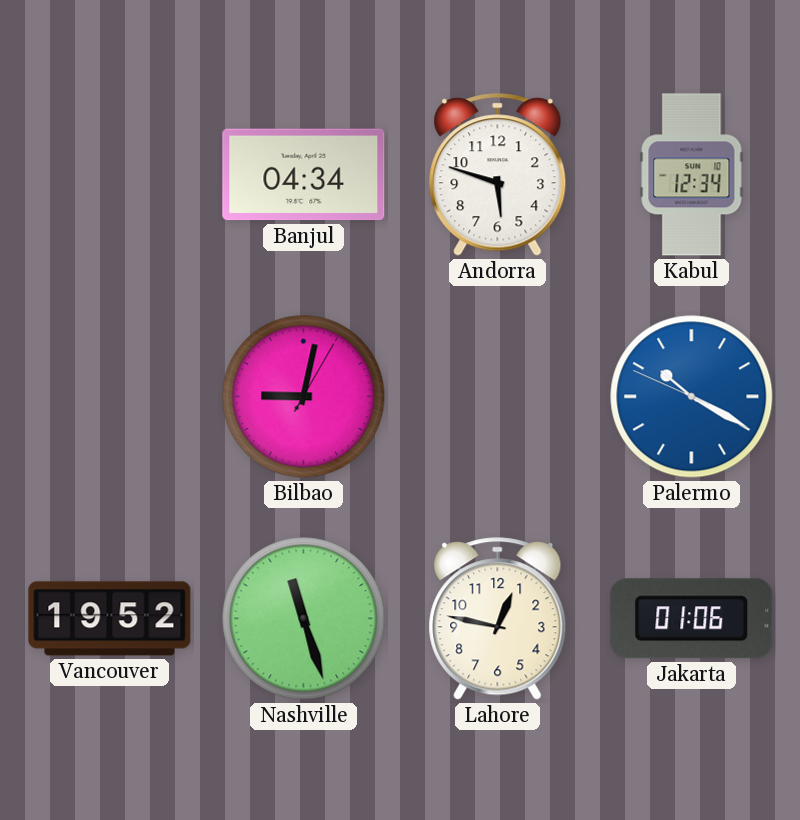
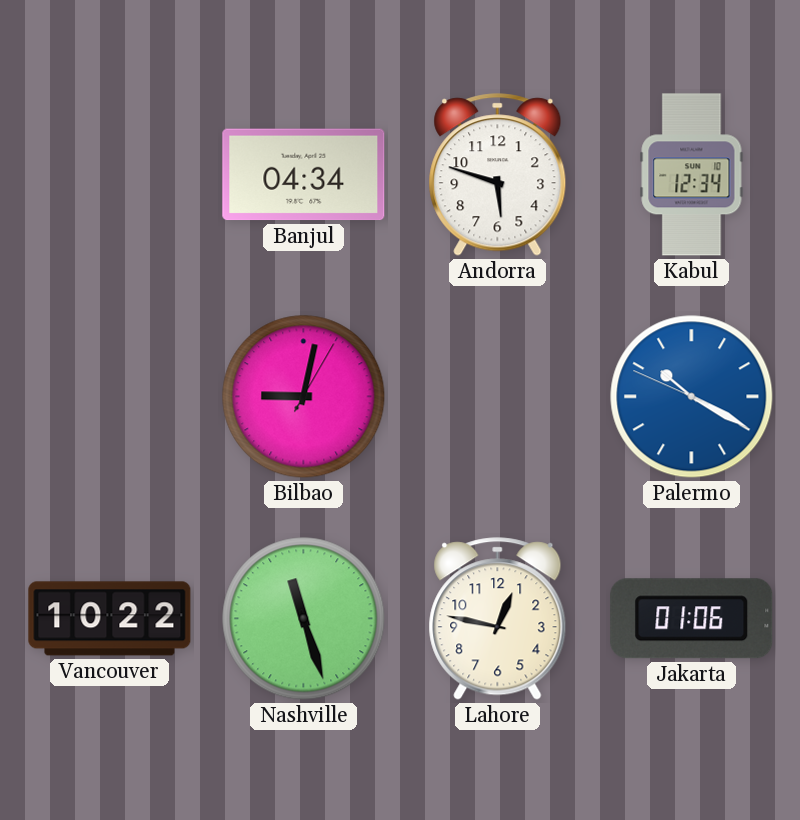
Vancouver: 19:52 -> 10:22 (110, 619)
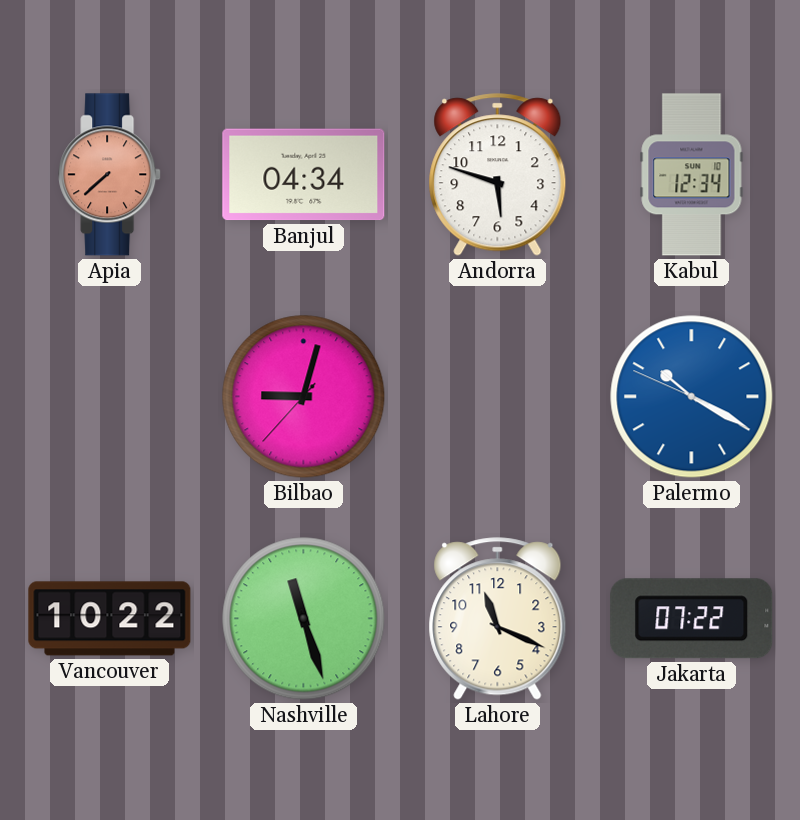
Apia: none -> 7:38 (110, 175)
Bilbao: 9:02:05 -> 9:02:37 (304, 397)
Lahore: 12:47 -> 11:19 (498, 619)
Jakarta: 01:06 -> 07:22 (692, 619)
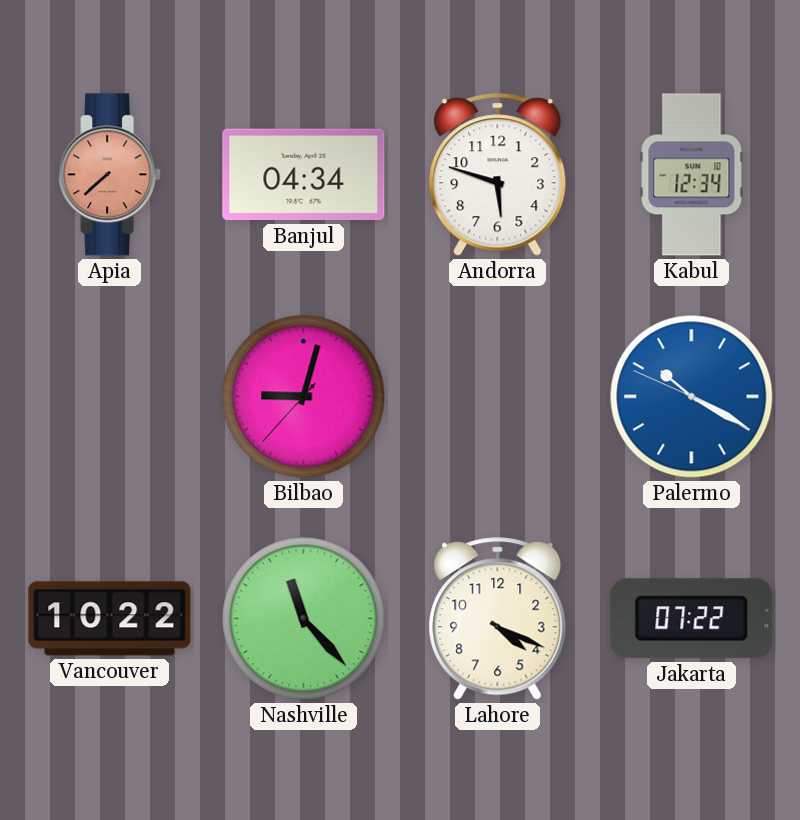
Nashville: 11:27 -> 11:23 (304, 619)
Lahore: 11:19 -> 4:19 (498, 619)
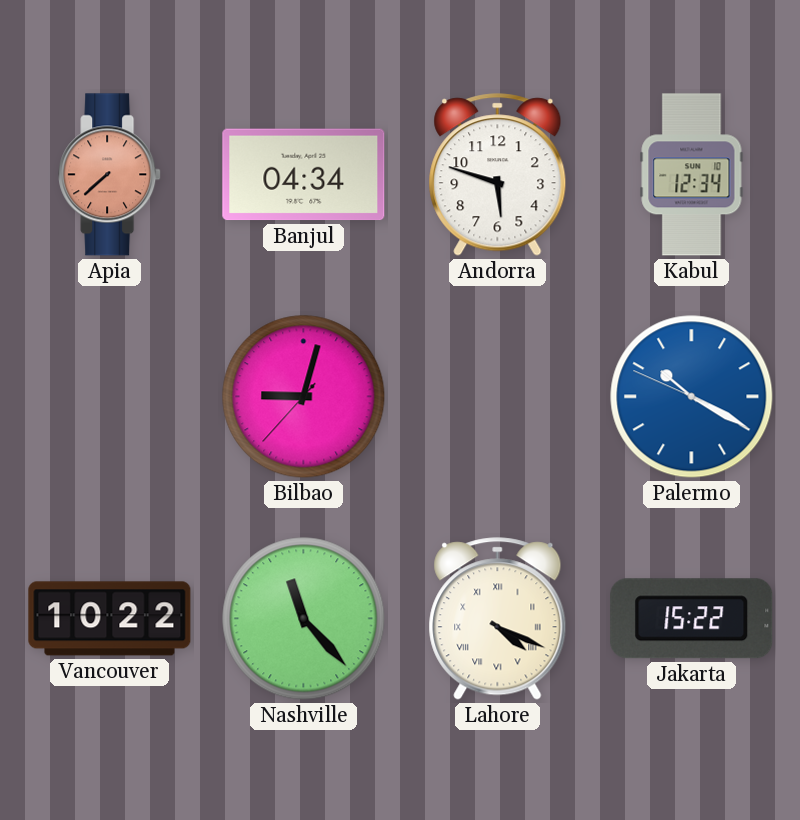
Lahore numerals: Arabic -> Roman (498, 619)
Jakarta: 07:22 -> 15:22 (692, 619)
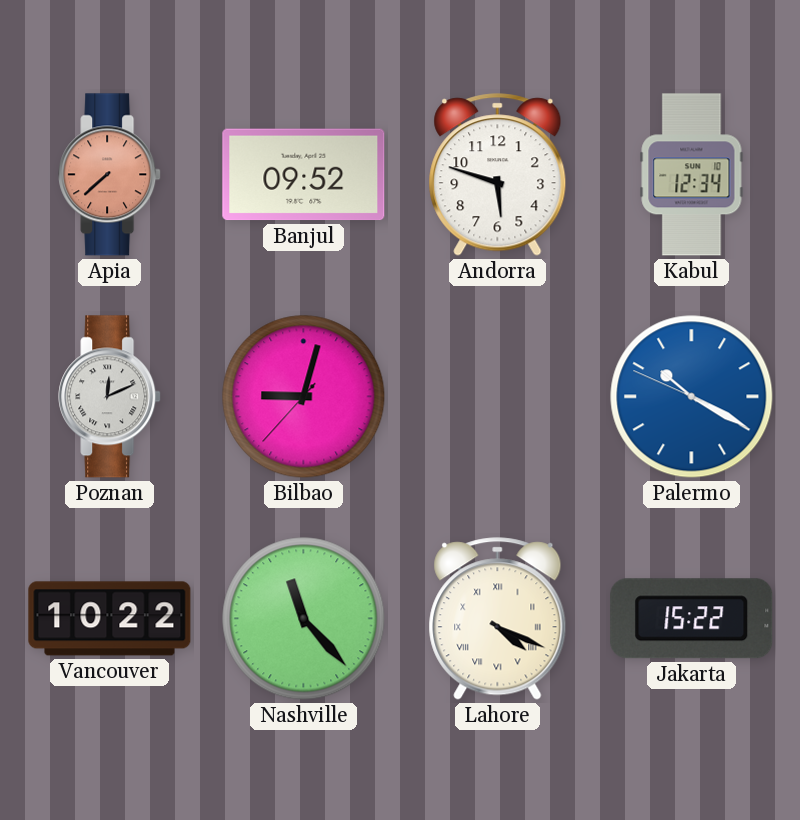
Banjul: 04:34 -> 09:52 (304, 175)
Poznan: none -> 12:11 (110, 397)
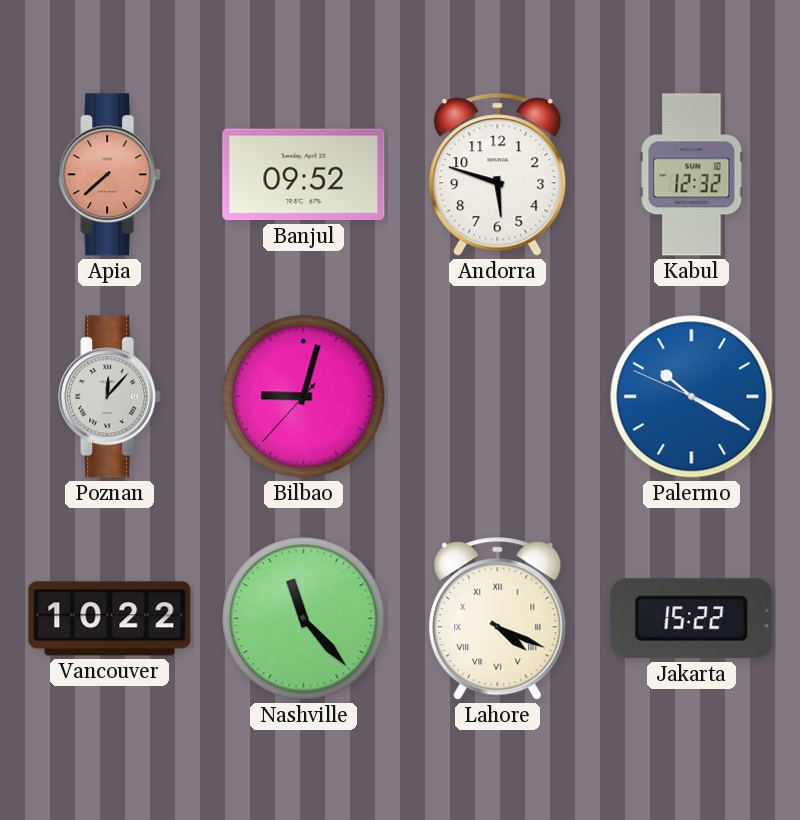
Kabul: 12:34 -> 12:32 (692, 175)
Poznan: 12:11 -> 12:07 (110, 397)
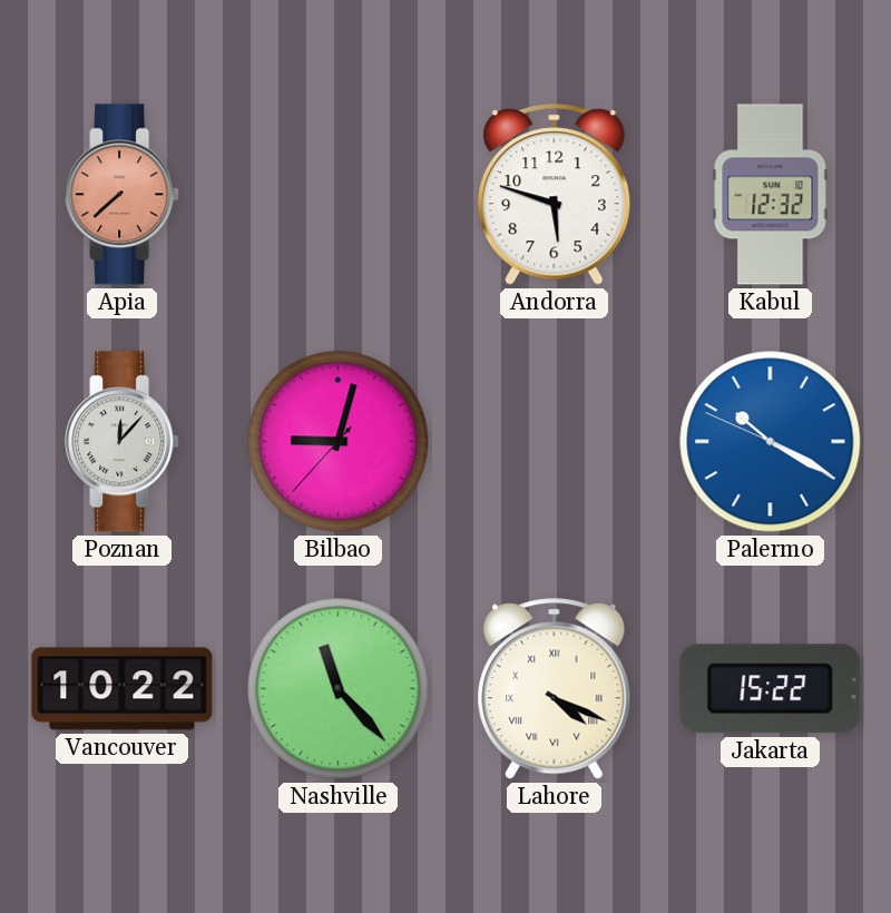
Banjul: 09:52 -> none (304, 175)
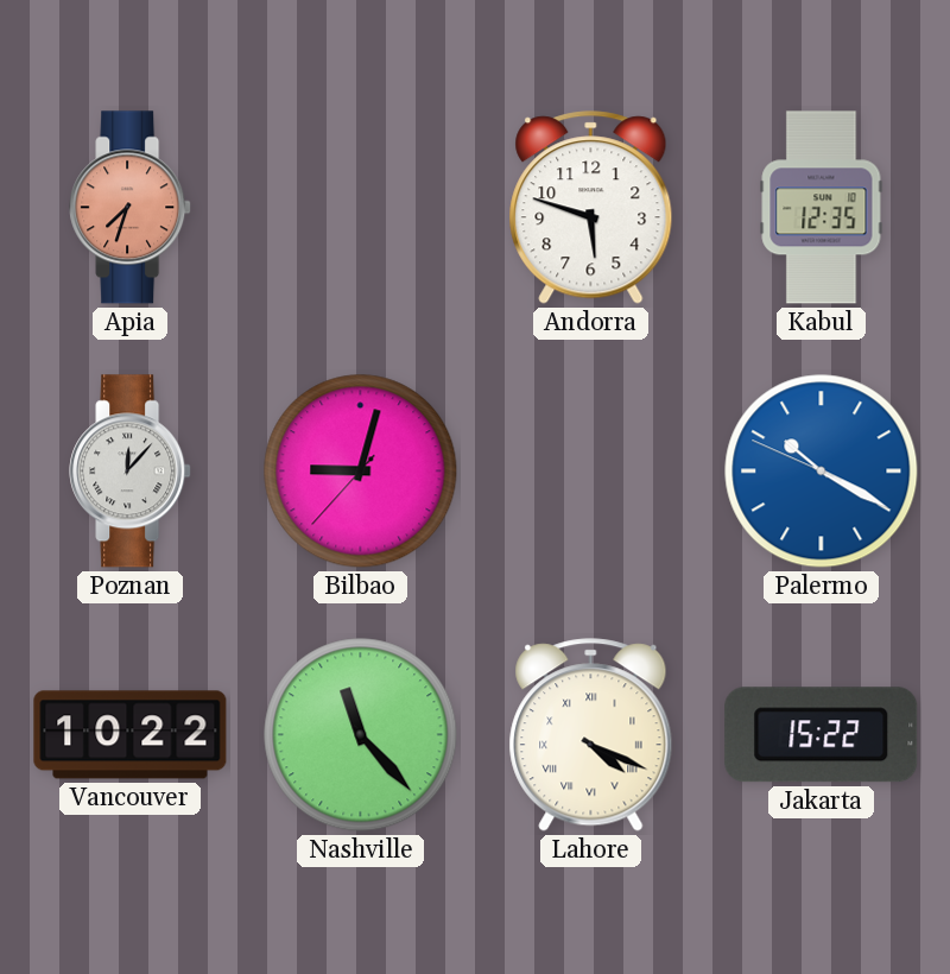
Apia: 7:38 -> 7:33 (131, 208)
Kabul: 12:32 -> 12:35 (822, 208)
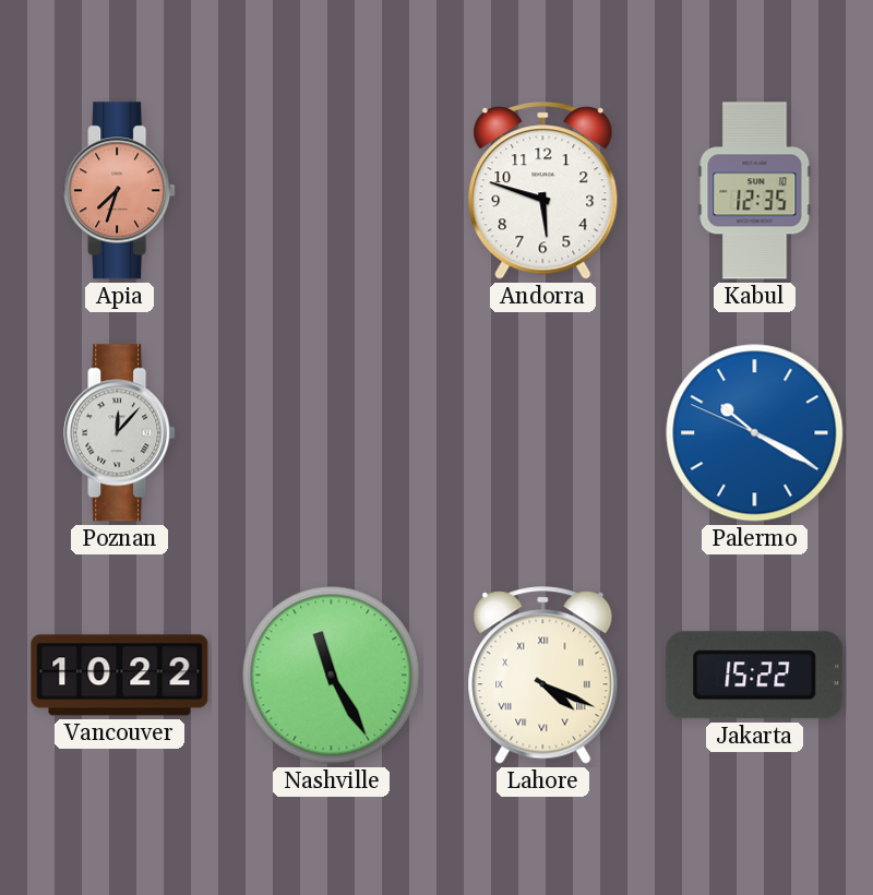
Bilbao: 9:02 -> none (361, 472)
Nashville: 11:23 -> 11:25 (332, 676)
